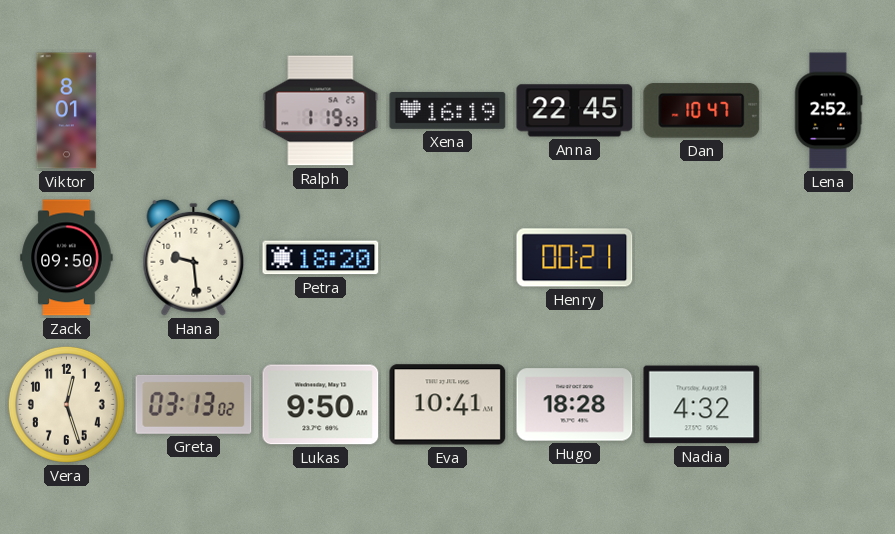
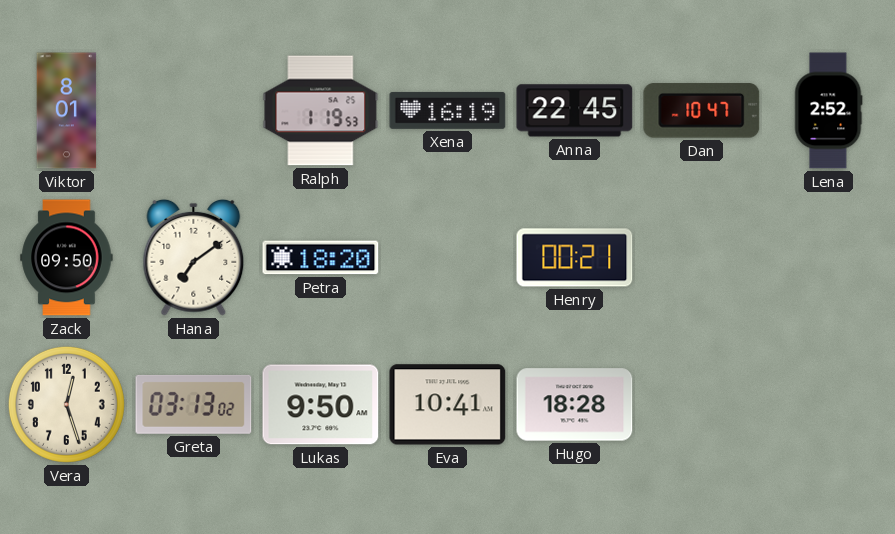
Hana: 9:29 -> 7:09 (194, 257)
Nadia: 4:32 -> none (702, 405)
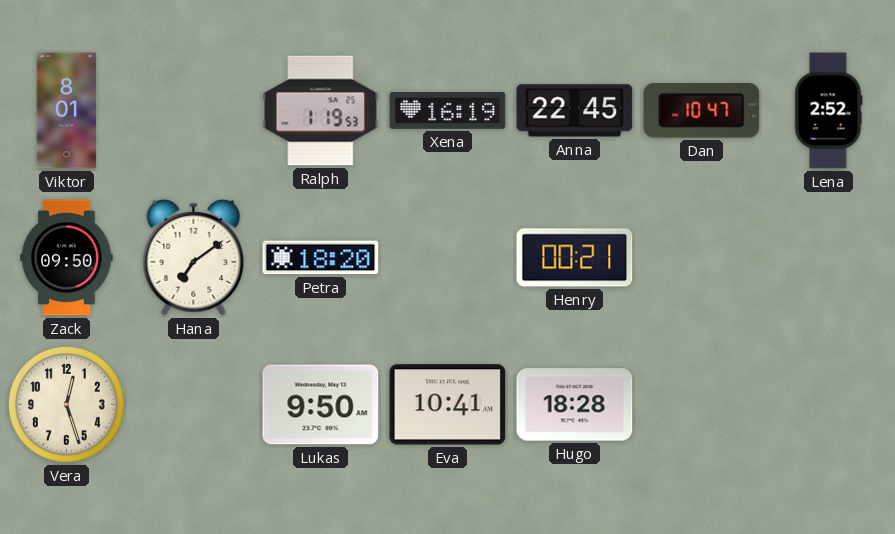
Greta: 03:13 -> none (194, 404)
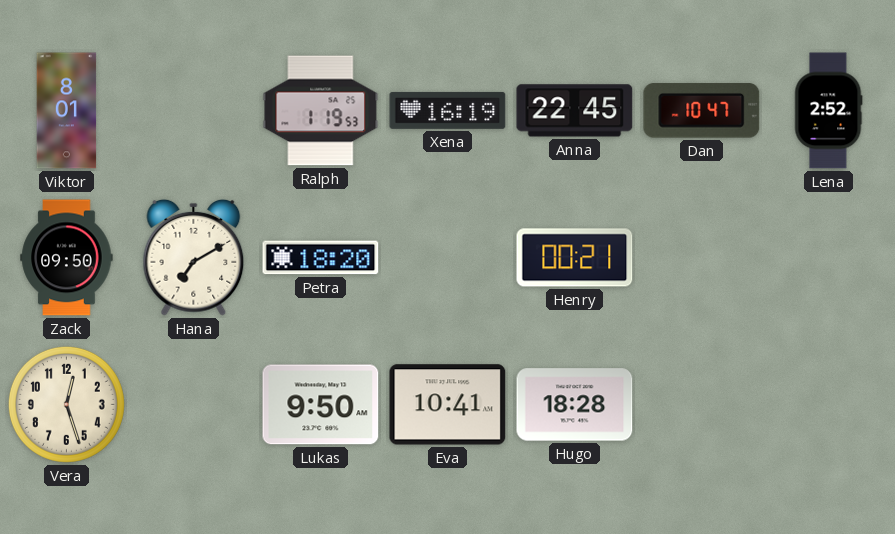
Hana: 7:09 -> 7:10 (194, 257)
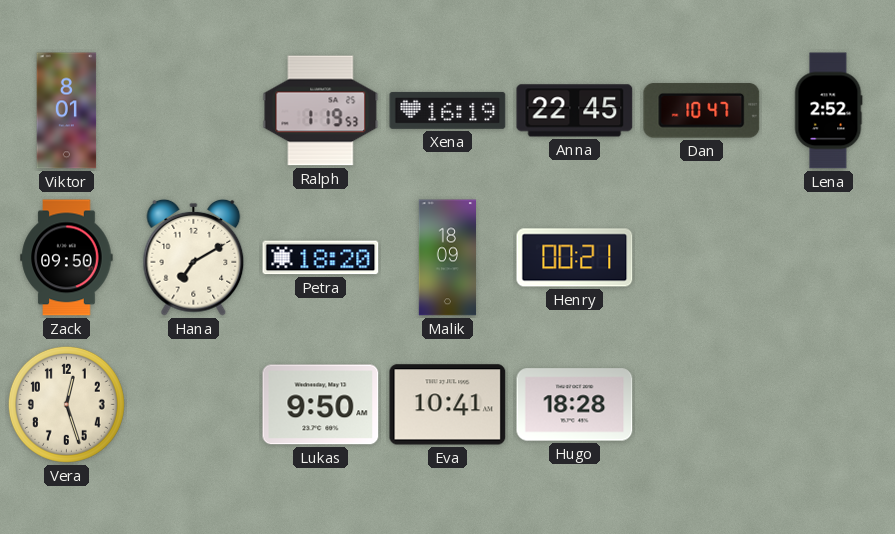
Malik: none -> 18:09 (447, 258)
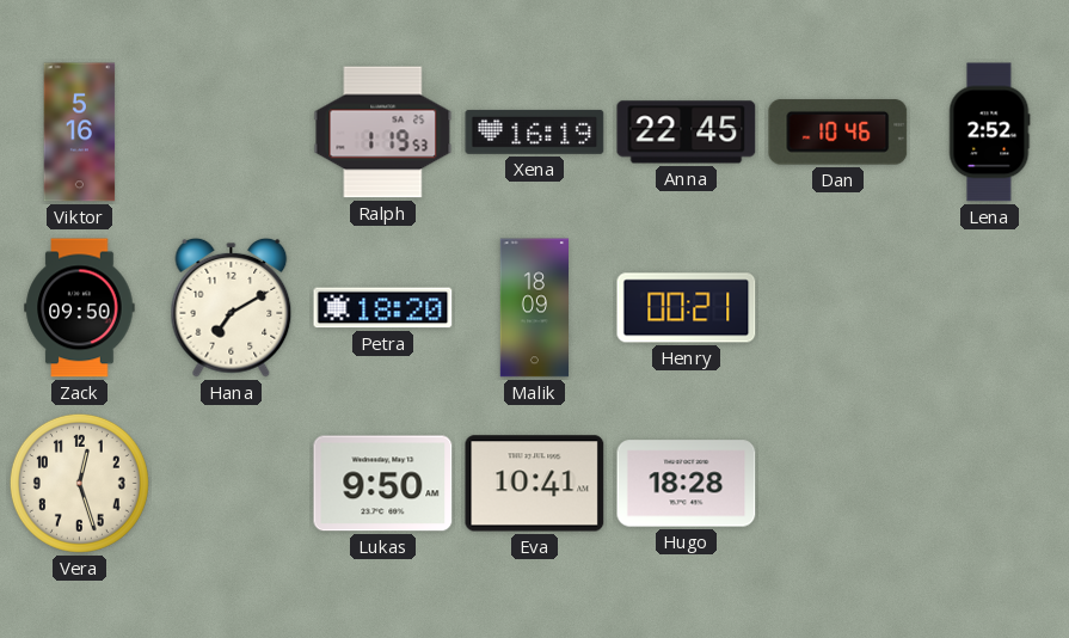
Viktor: 8:01 -> 5:16 (80, 133)
Dan: 10:47 -> 10:46 (838, 133)
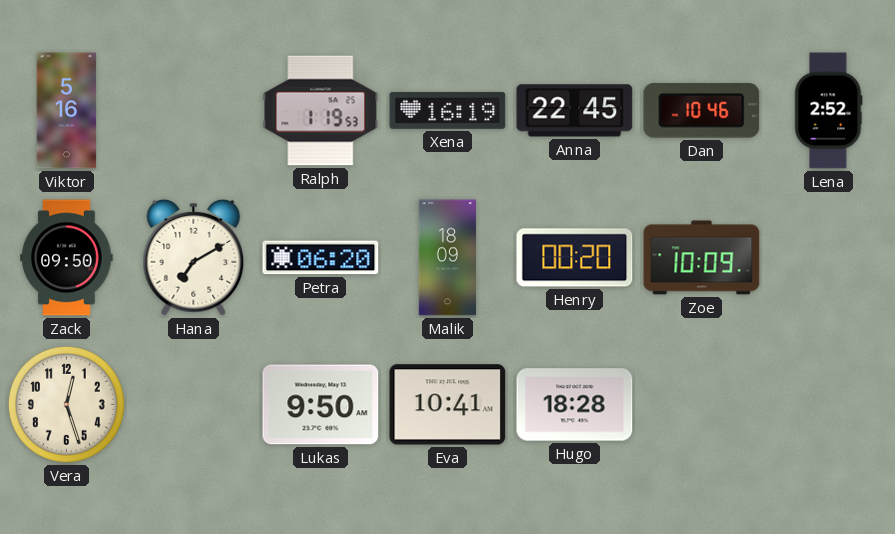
Petra: 18:20 -> 06:20 (321, 258)
Henry: 00:21 -> 00:20 (575, 258)
Zoe: none -> 10:09 (702, 258)
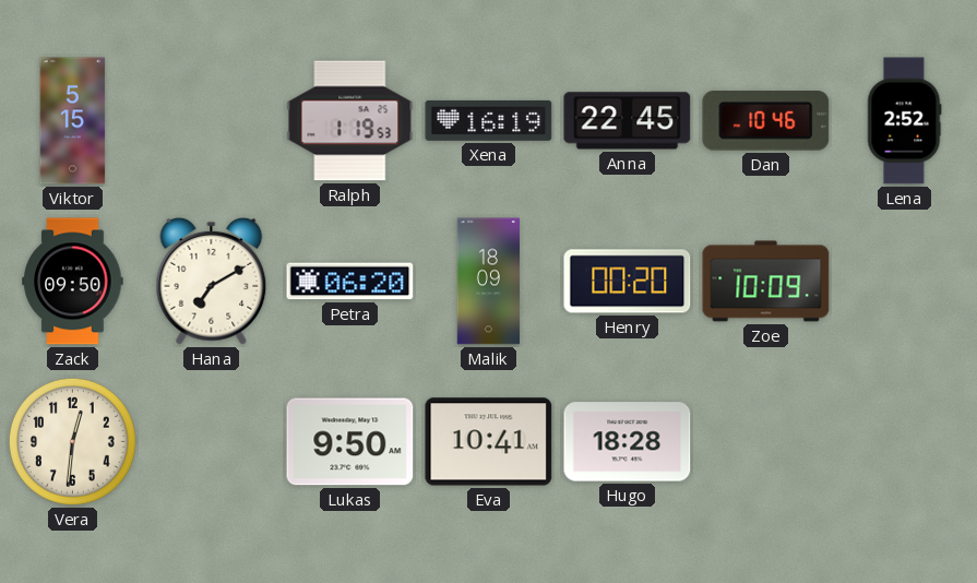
Viktor: 5:16 -> 5:15 (73, 121)
Vera: 12:27 -> 12:31 (72, 441)
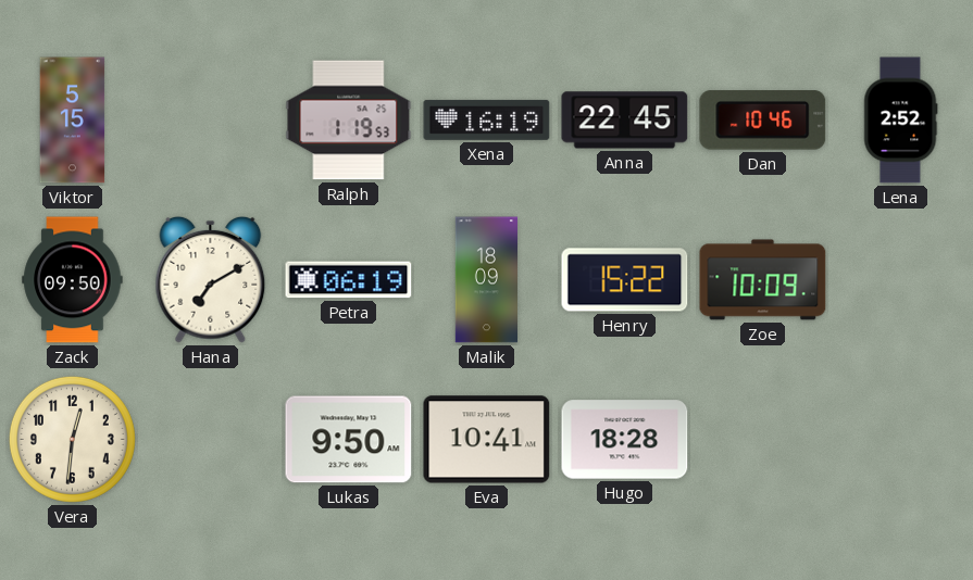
Petra: 06:20 -> 06:19 (349, 280)
Henry: 00:20 -> 15:22 (625, 280)
